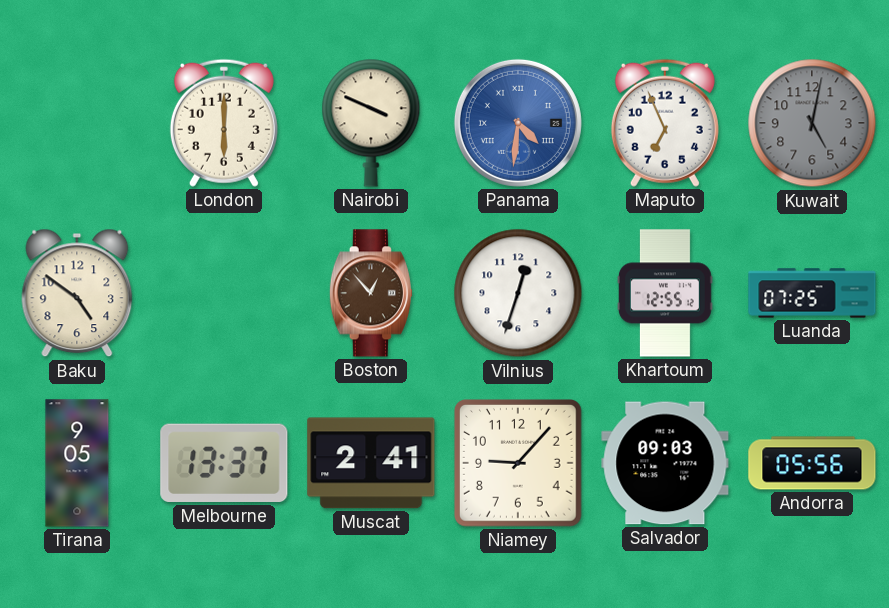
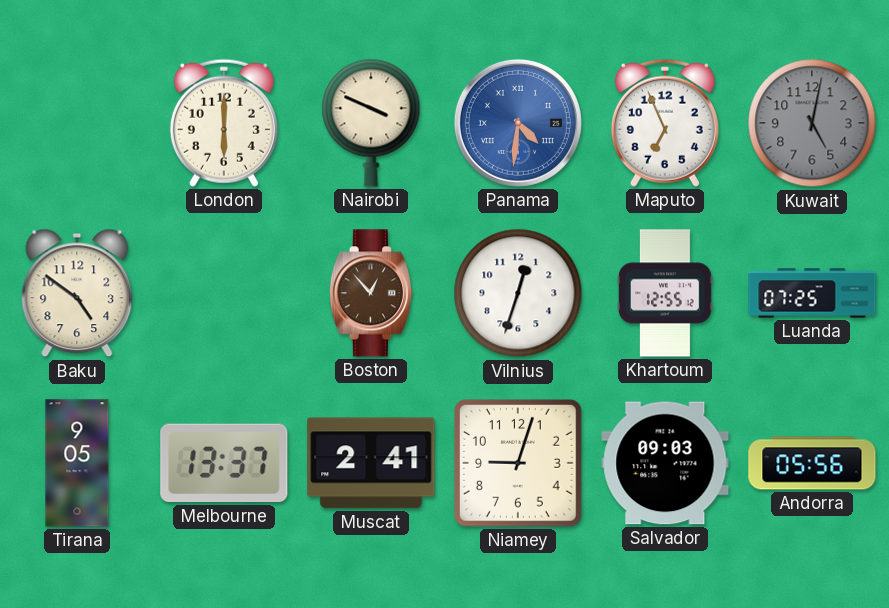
Niamey: 9:07 -> 9:03 (519, 464)
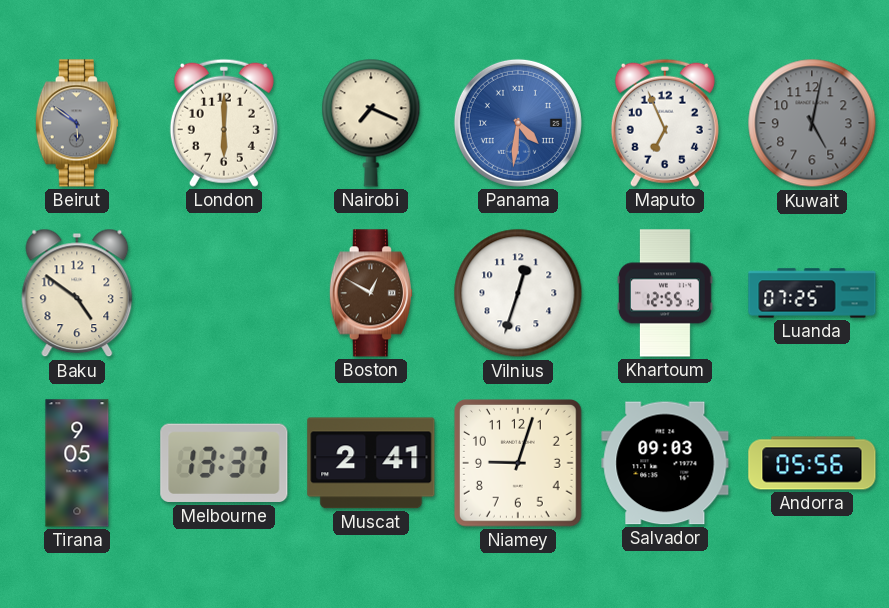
Beirut: none -> 5:51 (77, 123)
Nairobi: 3:49 -> 7:19 (371, 123)
Boston: 12:53 -> 12:50 (371, 293)
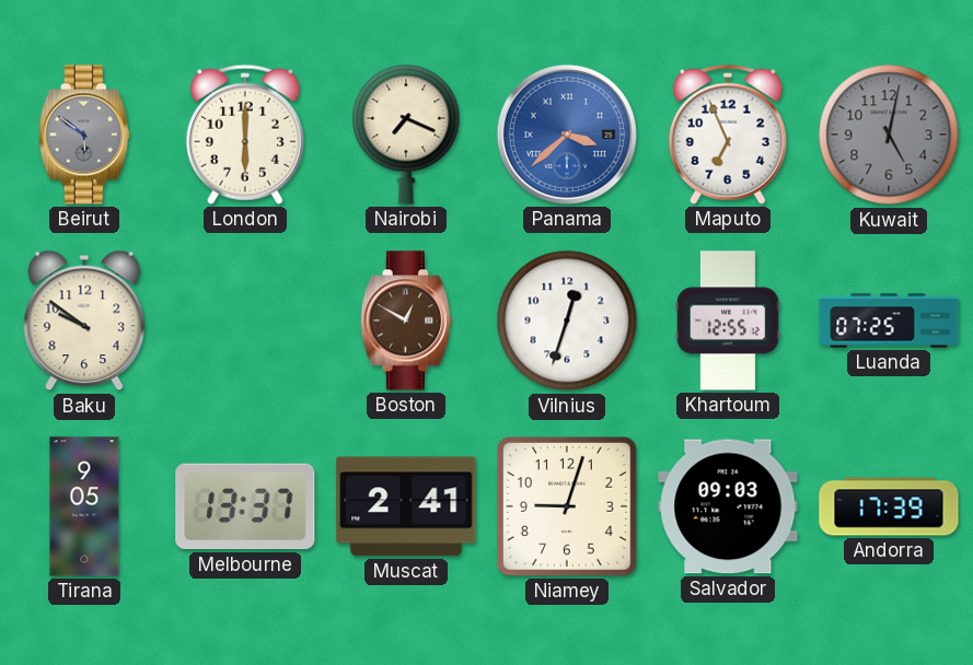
Panama: 4:31 -> 3:38 (567, 135)
Baku: 4:51 -> 9:51 (84, 320)
Andorra: 05:56 -> 17:39 (889, 506)
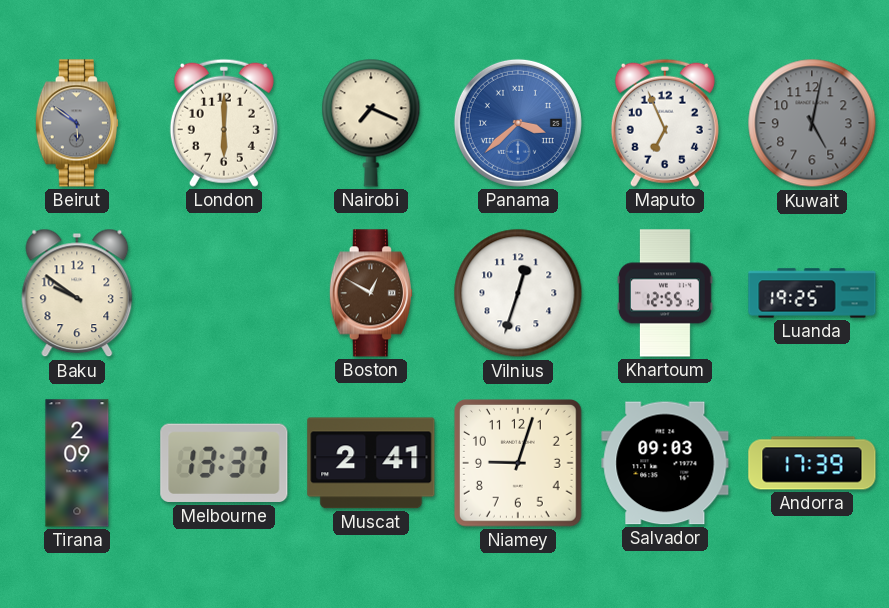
Luanda: 07:25 -> 19:25 (812, 293)
Tirana: 9:05 -> 2:09 (77, 463)
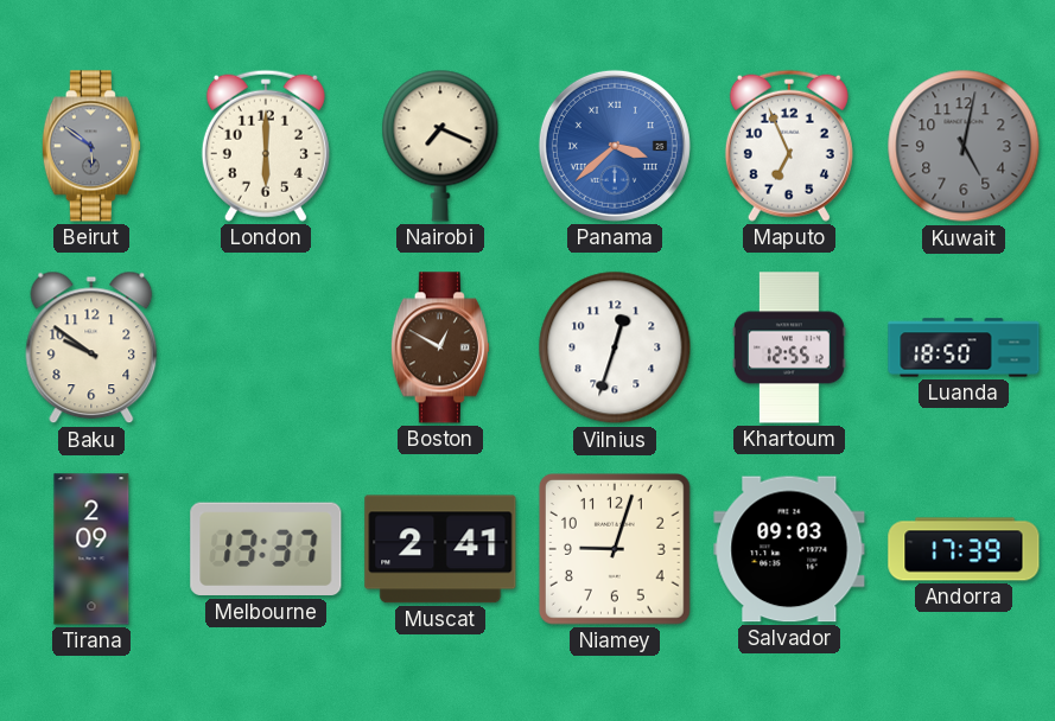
Luanda: 19:25 -> 18:50 (964, 347)
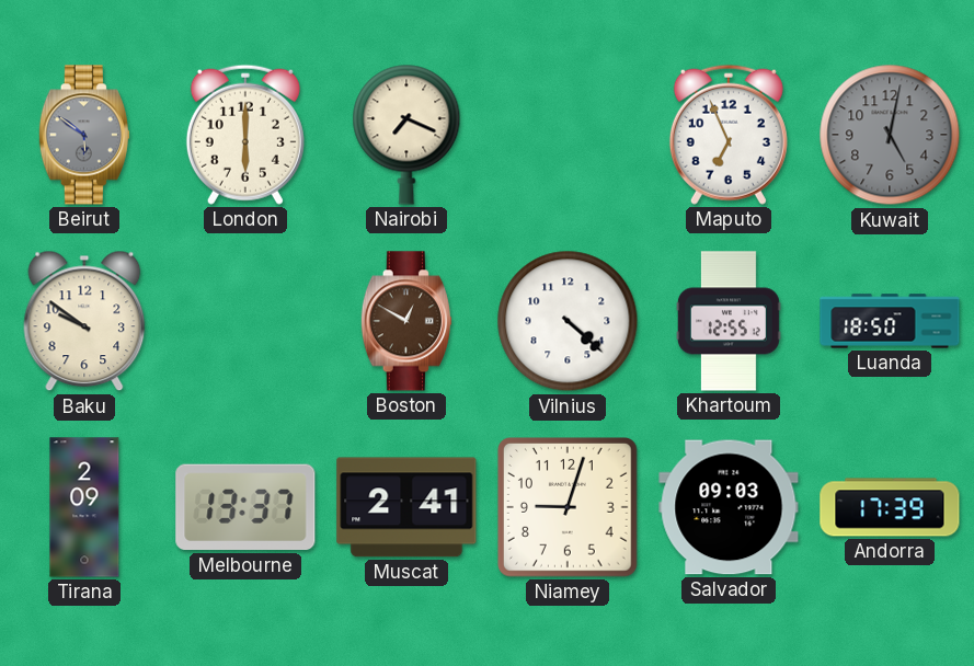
Panama: 3:38 -> none (615, 146)
Vilnius: 12:33 -> 4:22 (568, 321)
